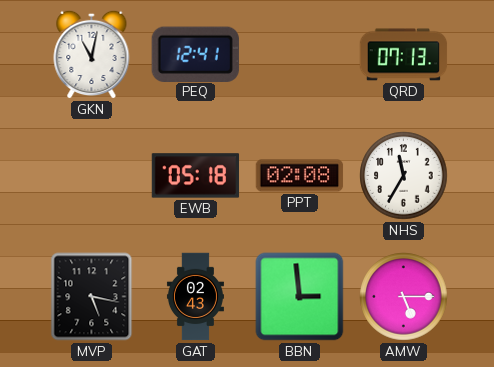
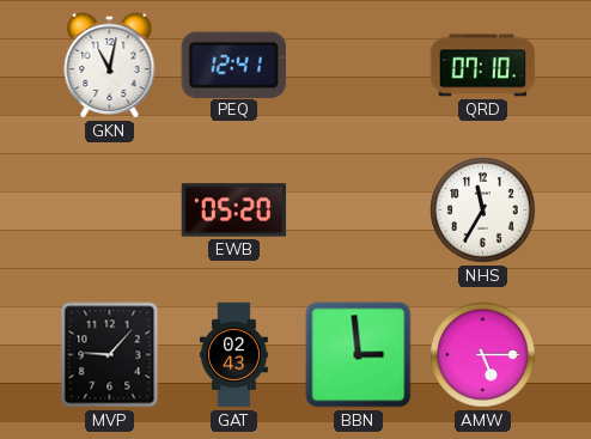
QRD: 07:13 -> 07:10 (483, 66)
EWB: 05:18 -> 05:20 (234, 211)
PPT: 02:08 -> none (300, 176)
MVP: 5:17 -> 9:07 (110, 355)
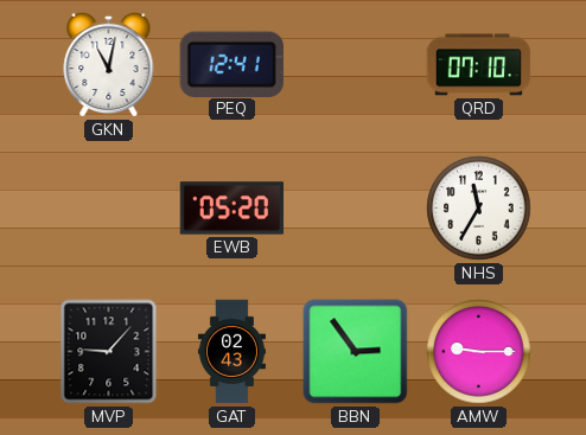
BBN: 2:59 -> 2:54 (356, 352)
AMW: 5:15 -> 9:15 (479, 352)
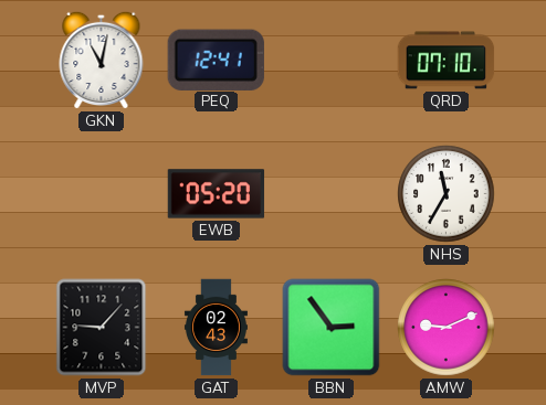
AMW: 9:15 -> 9:11 (447, 328)
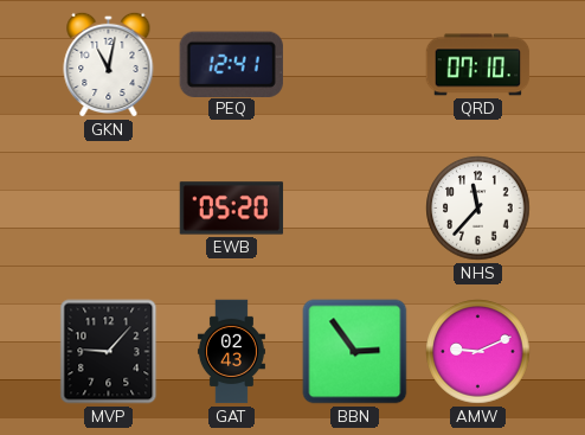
NHS: 11:35 -> 11:37 (478, 209)
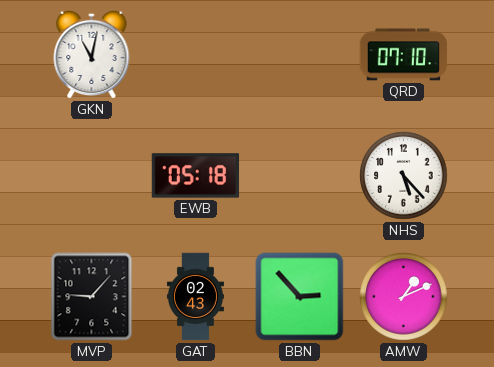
PEQ: 12:41 -> none (231, 64)
EWB: 05:20 -> 05:18 (196, 176)
NHS: 11:37 -> 5:23 (404, 176)
BBN: 2:54 -> 2:53 (300, 297)
AMW: 9:11 -> 1:11 (404, 297)
